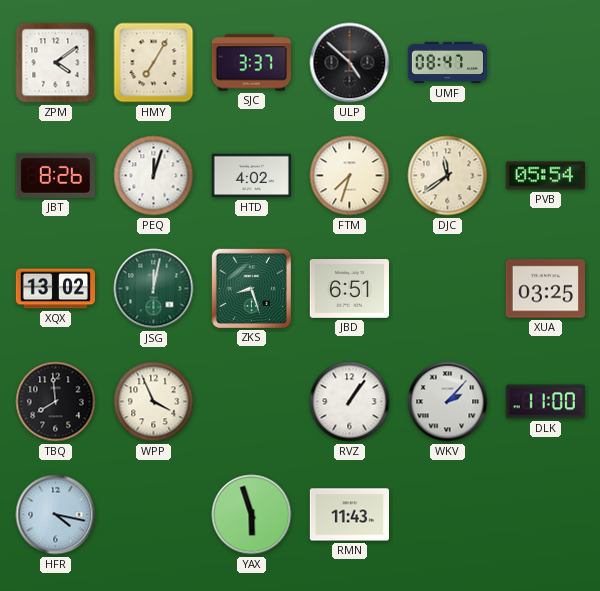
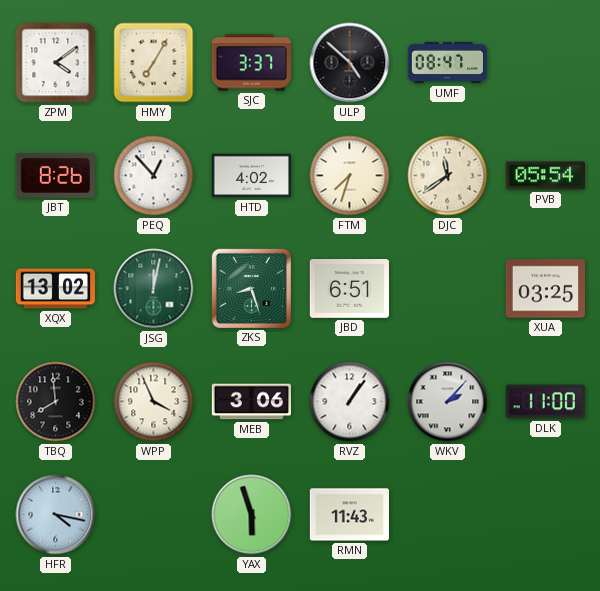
PEQ: 12:03 -> 12:53 (154, 176)
MEB: none -> 3:06 (251, 402)
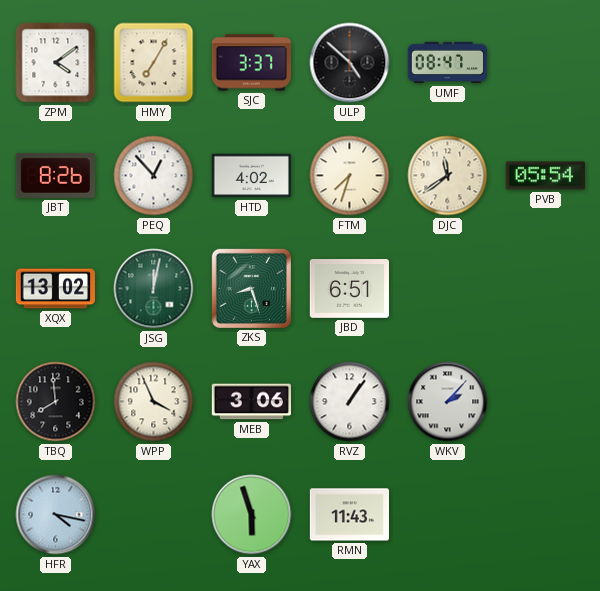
XUA: 03:25 -> none (545, 289)
DLK: 11:00 -> none (545, 402)
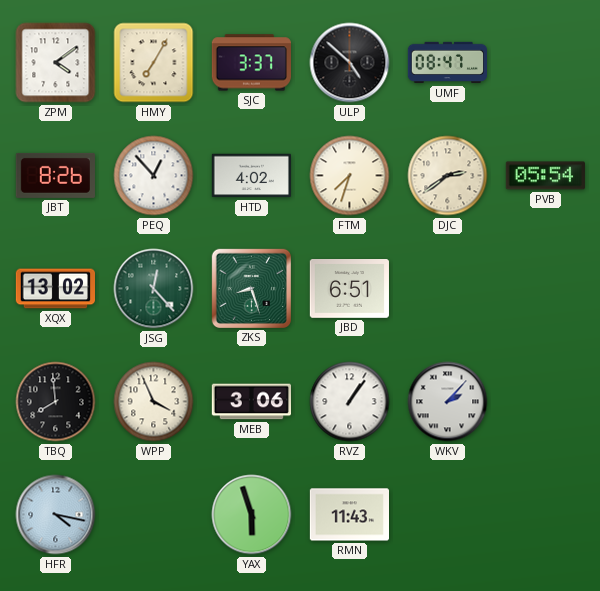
DJC: 11:39 -> 2:39 (448, 176)
JSG: 12:02 -> 12:23 (154, 289)
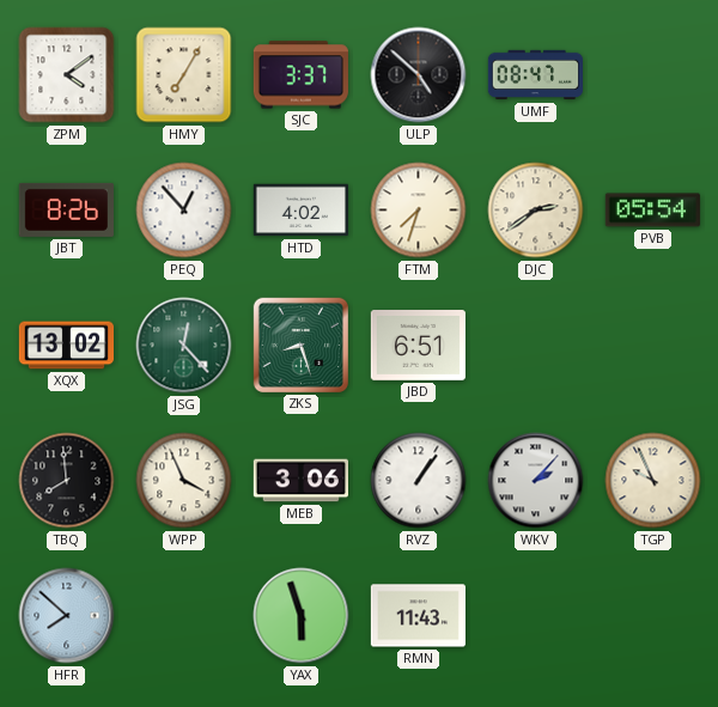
TGP: none -> 9:56 (653, 481)
HFR: 4:17 -> 7:52 (67, 616)
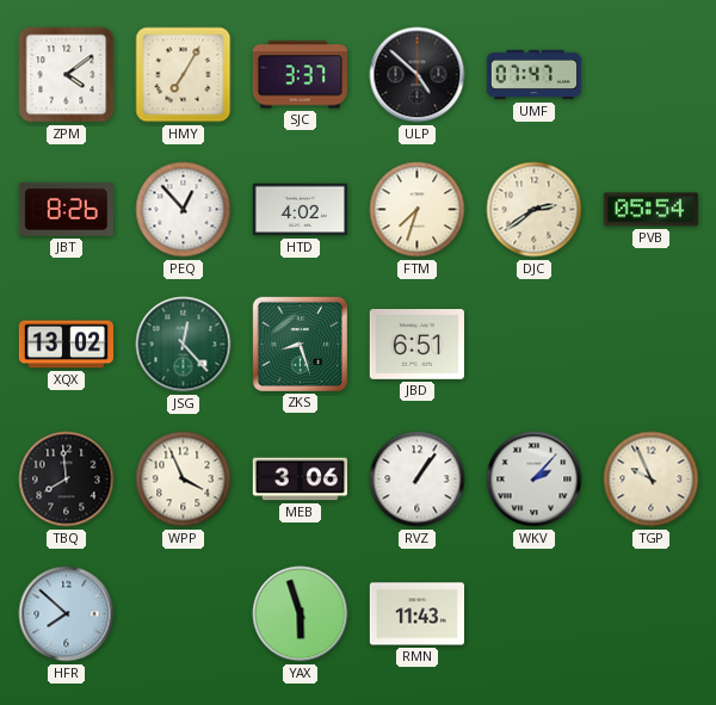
UMF: 08:47 -> 07:47 (533, 75)
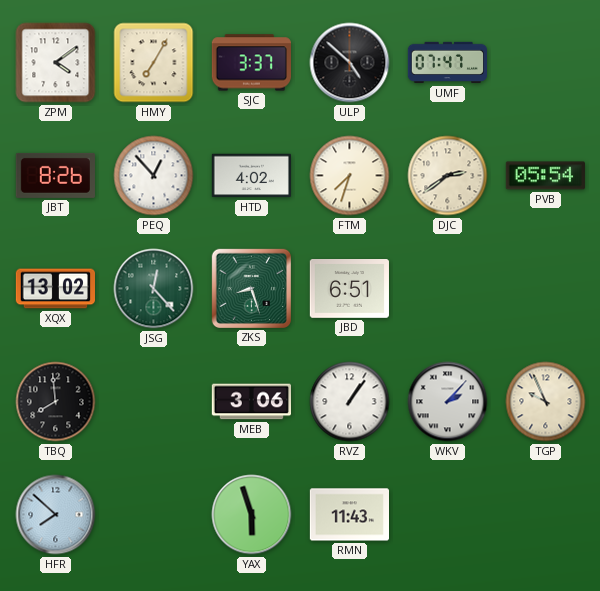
WPP: 3:56 -> none (184, 480)
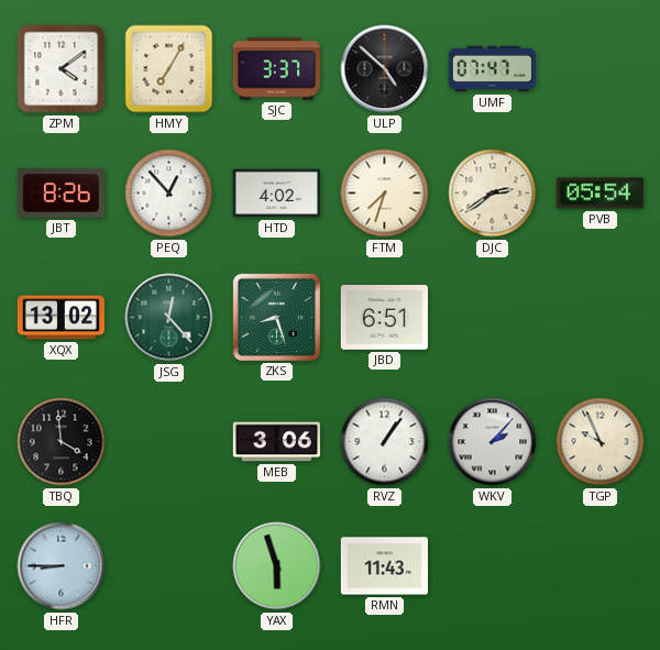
TBQ: 7:59 -> 3:59 (62, 442)
HFR: 7:52 -> 8:45 (62, 566)
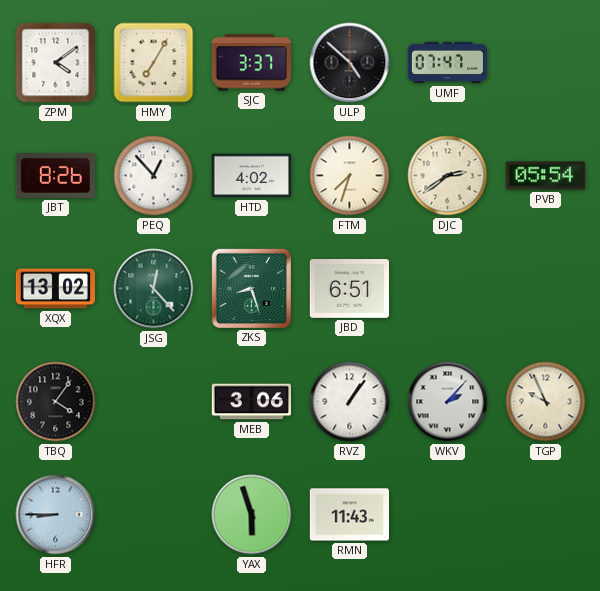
TBQ: 3:59 -> 4:06 (56, 402)
